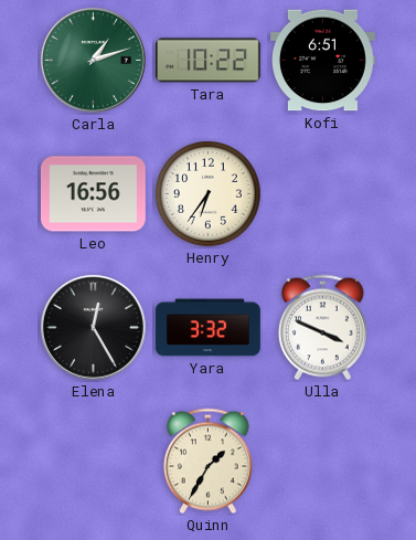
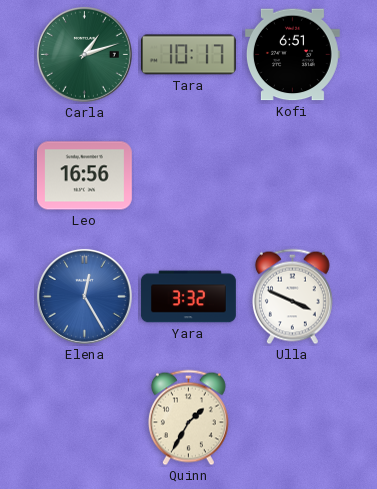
Tara: 10:22 -> 10:17 (188, 55)
Henry: 6:36 -> none (209, 194)
Elena dial: black -> blue (84, 296)
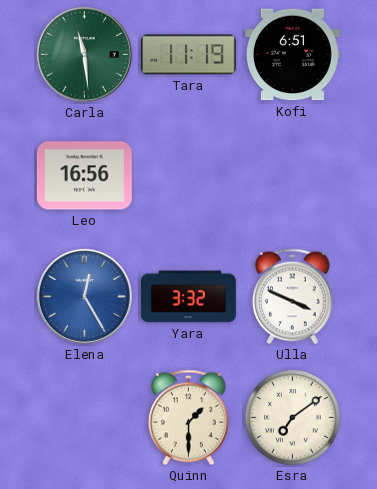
Carla: 1:12 -> 11:29 (84, 54)
Tara: 10:17 -> 11:19 (188, 55)
Quinn: 1:35 -> 1:30 (188, 418)
Esra: none -> 7:09 (293, 418)
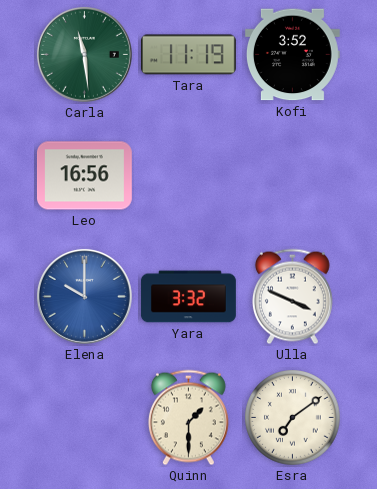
Kofi: 6:51 -> 3:52 (292, 55)
Elena: 12:25 -> 10:00 (84, 296)
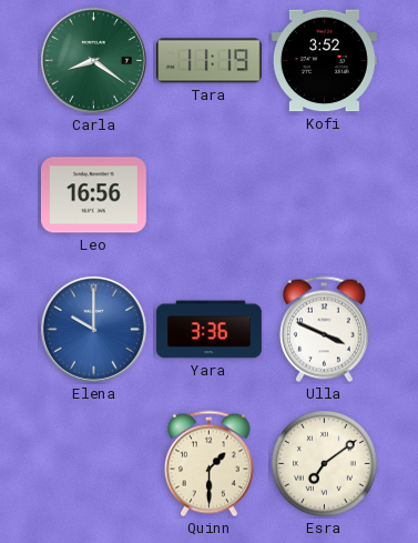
Carla: 11:29 -> 8:21 (93, 60)
Yara: 3:32 -> 3:36 (210, 330)
